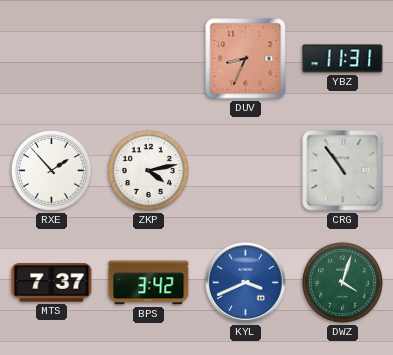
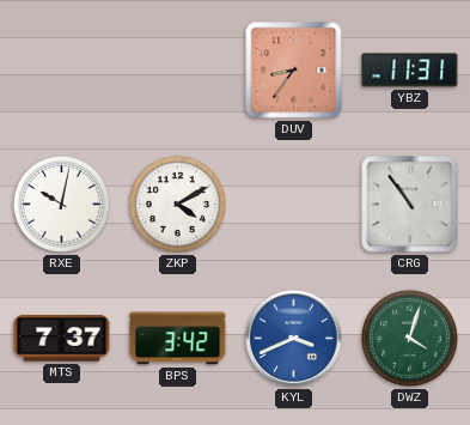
DUV: 8:34 -> 8:36 (294, 71)
RXE: 1:53 -> 10:02 (61, 204)
ZKP: 4:13 -> 4:10 (177, 204)
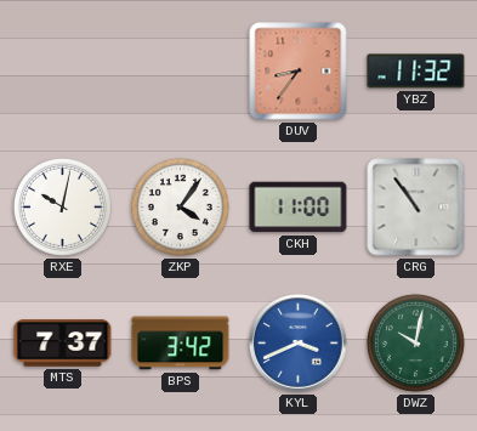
YBZ: 11:31 -> 11:32 (416, 72)
ZKP: 4:10 -> 4:06 (180, 206)
CKH: none -> 11:00 (299, 208)
DWZ: 4:03 -> 10:02 (415, 342)
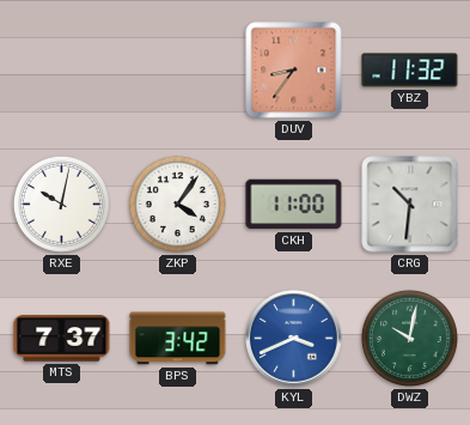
CRG: 10:54 -> 10:31 (410, 205)
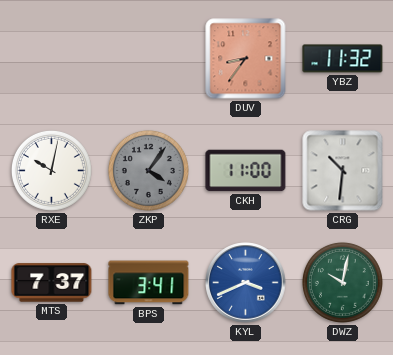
ZKP dial: white -> grey (148, 170)
BPS: 3:42 -> 3:41 (149, 283)
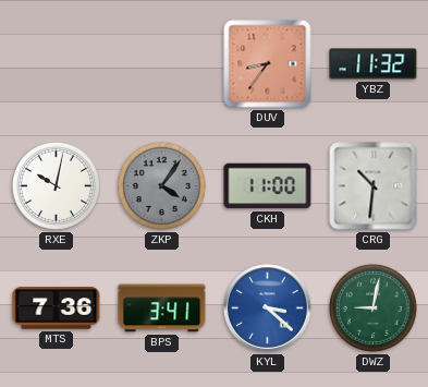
MTS: 7:37 -> 7:36 (57, 309)
KYL: 3:41 -> 3:22 (268, 309)
DWZ: 10:02 -> 9:02 (372, 307)
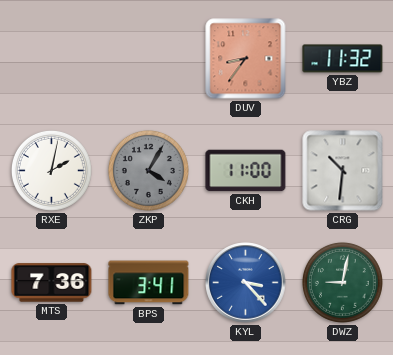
RXE: 10:02 -> 2:02 (51, 170)
ZKP: 4:06 -> 4:05 (148, 170)
KYL: 3:22 -> 3:23 (246, 283)
